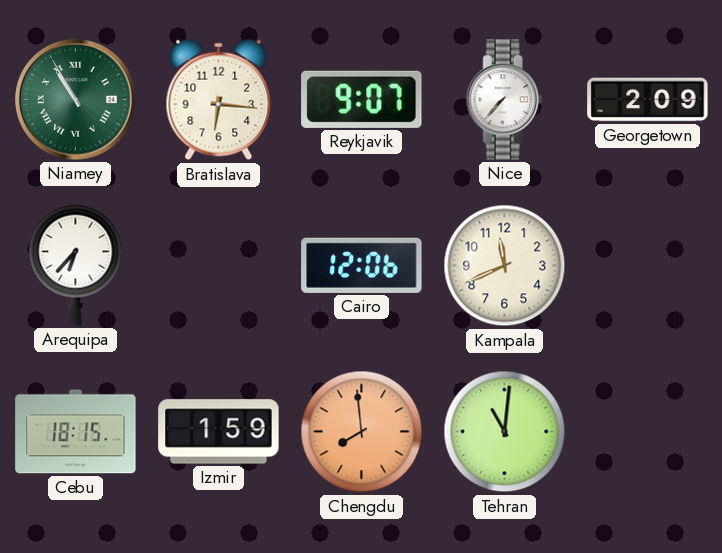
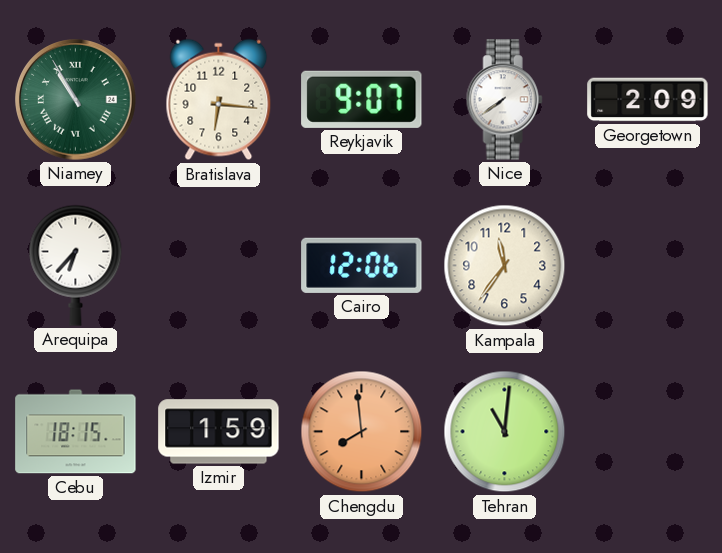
Nice: 7:37 -> 7:39 (504, 100)
Kampala: 11:41 -> 11:36 (505, 266)
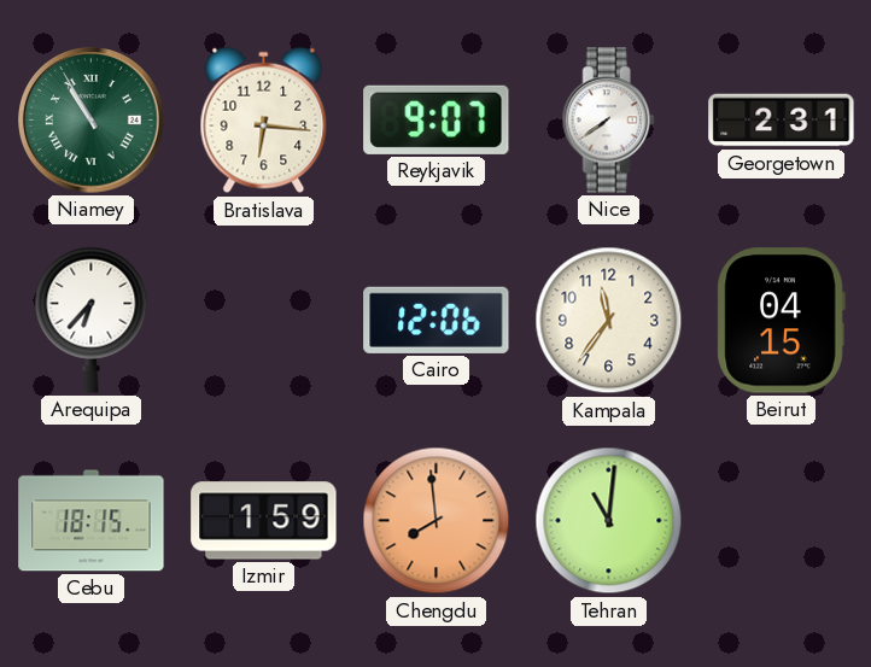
Georgetown: 2:09 -> 2:31 (782, 121)
Beirut: none -> 04:15 (781, 321)
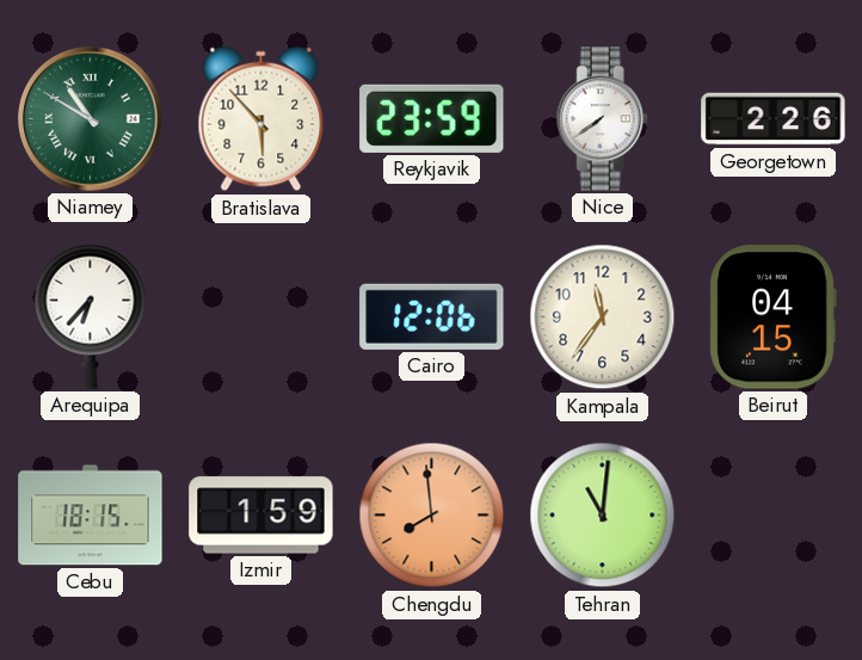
Niamey: 10:55 -> 10:50 (91, 119)
Bratislava: 6:16 -> 5:53 (261, 119)
Reykjavik: 9:07 -> 23:59 (432, 118)
Georgetown: 2:31 -> 2:26 (774, 119)
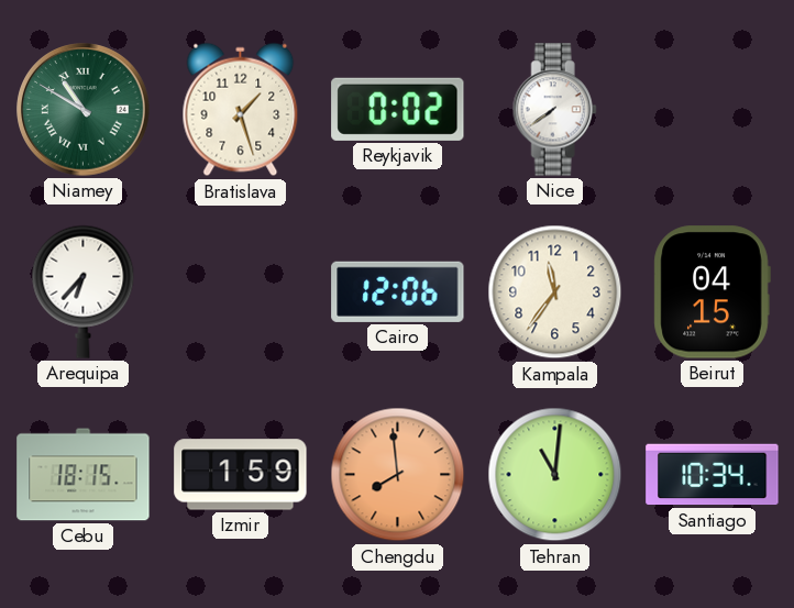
Bratislava: 5:53 -> 1:27 (241, 110)
Reykjavik: 23:59 -> 0:02 (398, 109)
Georgetown: 2:26 -> none (774, 119)
Santiago: none -> 10:34 (713, 475)
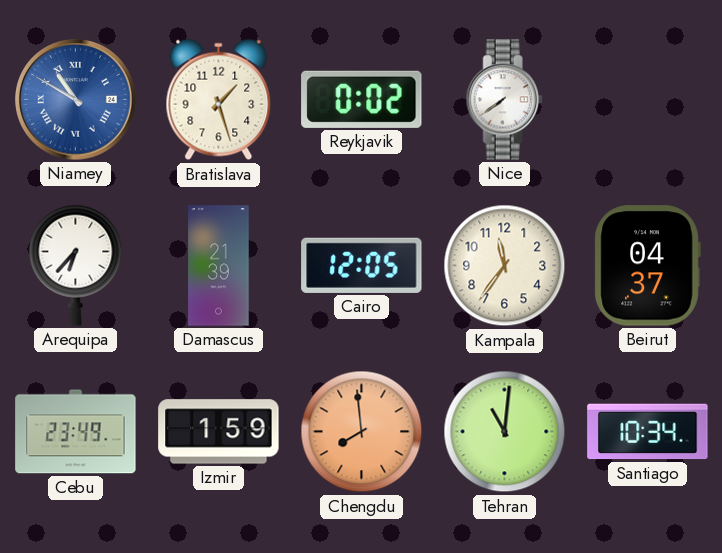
Niamey dial: green -> blue (76, 100)
Damascus: none -> 21:39 (219, 266)
Cairo: 12:06 -> 12:05 (362, 265)
Beirut: 04:15 -> 04:37 (647, 266)
Cebu: 18:15 -> 23:49 (76, 432)
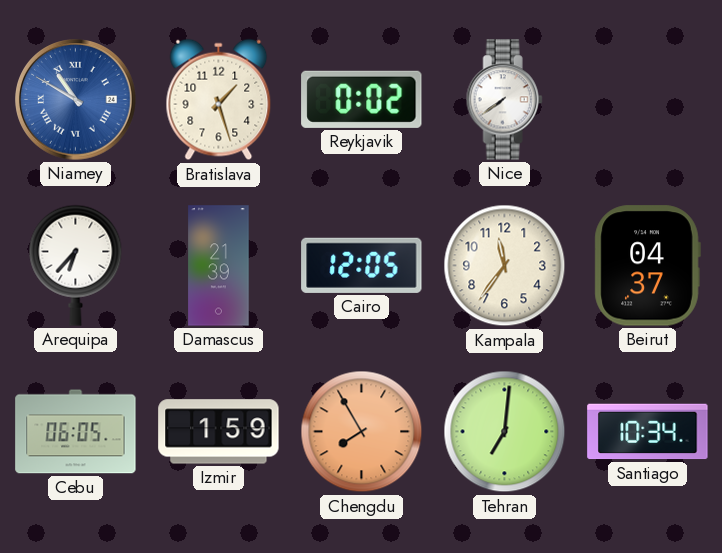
Cebu: 23:49 -> 06:05 (76, 432)
Chengdu: 7:59 -> 7:55 (362, 432)
Tehran: 11:01 -> 7:01 (505, 432)
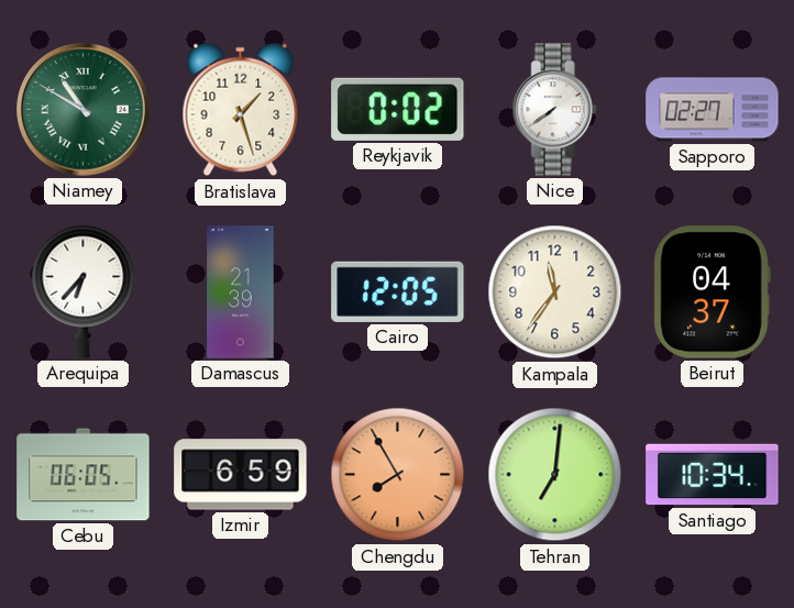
Niamey dial: blue -> green (84, 110)
Sapporo: none -> 02:27 (713, 110)
Izmir: 1:59 -> 6:59 (241, 475)
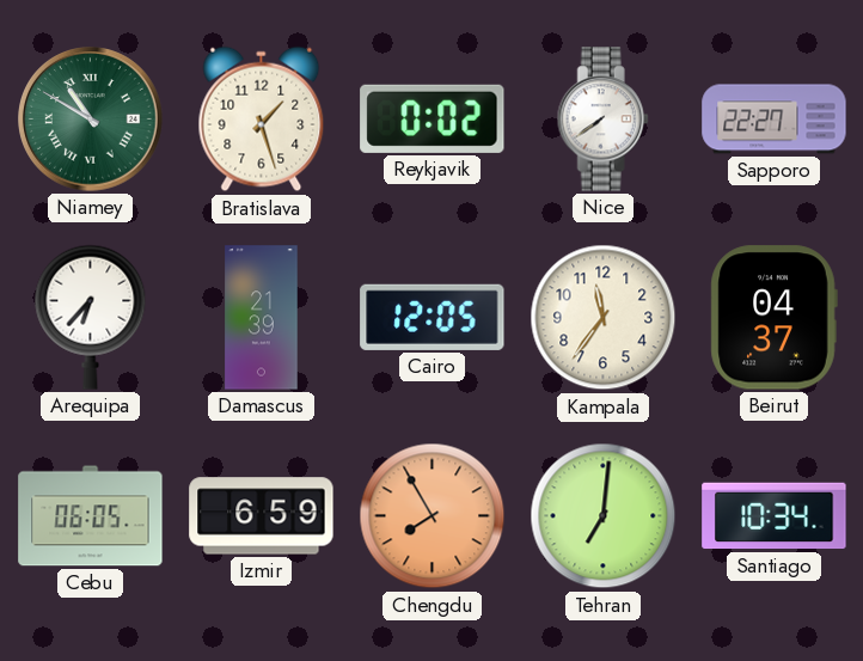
Sapporo: 02:27 -> 22:27 (775, 120)
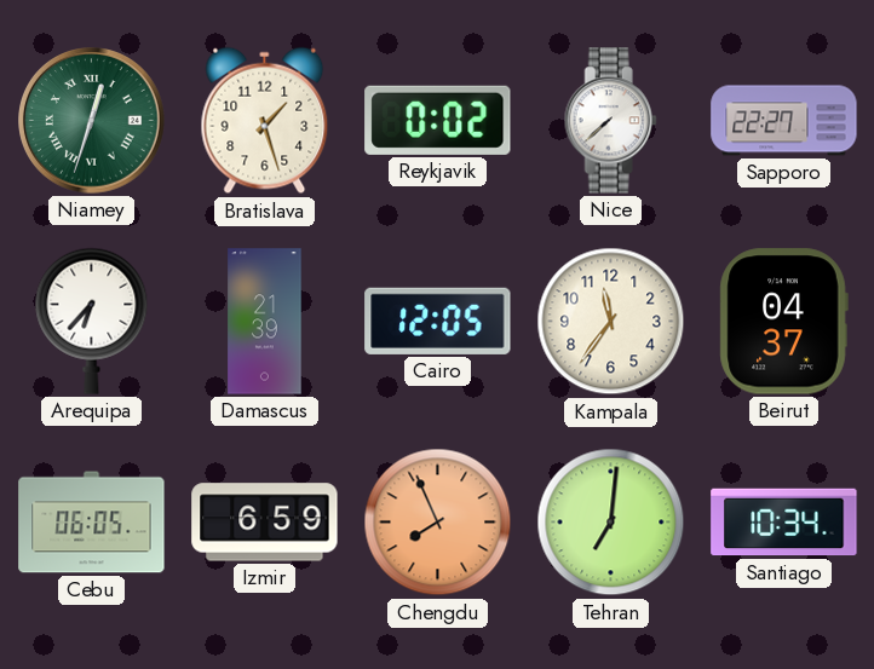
Niamey: 10:50 -> 12:33 (92, 121)
Nice: 7:39 -> 7:38 (610, 121)
Chengdu: 7:55 -> 7:56 (438, 523)
